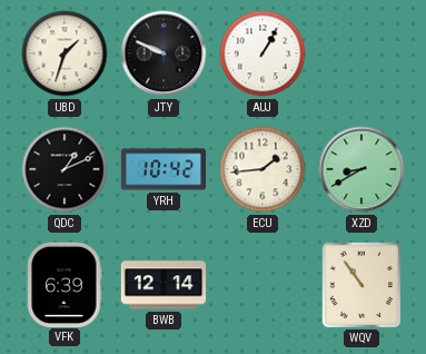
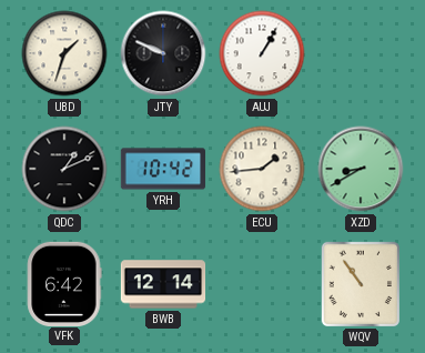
VFK: 6:39 -> 6:42 (64, 283)
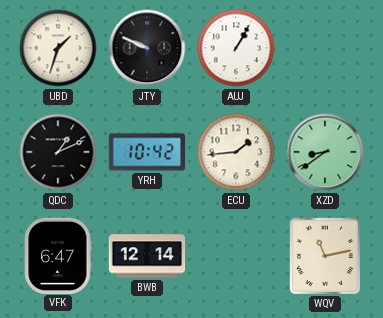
XZD: 8:40 -> 8:39 (325, 152)
VFK: 6:42 -> 6:47 (58, 255)
WQV: 10:54 -> 11:13 (324, 255)
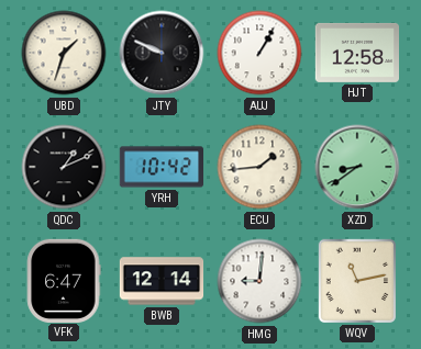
HJT: none -> 12:58 (356, 53)
HMG: none -> 9:01 (259, 281)
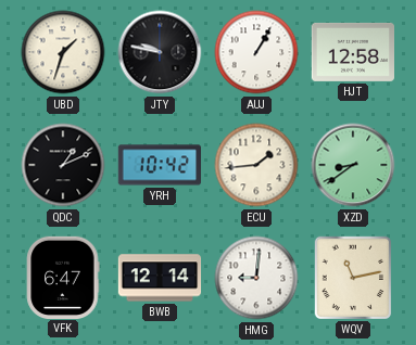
JTY: 9:49 -> 9:47 (160, 52)
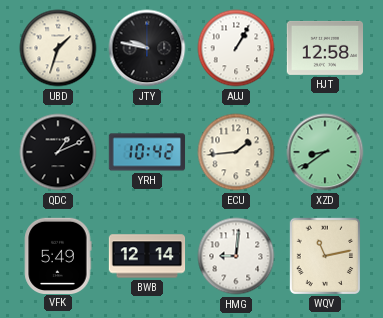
VFK: 6:47 -> 5:49 (58, 255)
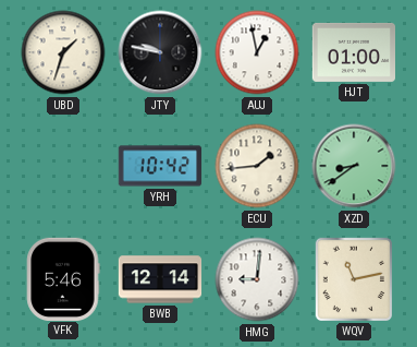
AUJ: 1:05 -> 12:58 (257, 52)
HJT: 12:58 -> 01:00 (353, 52)
QDC: 1:11 -> none (58, 152)
VFK: 5:49 -> 5:46 (63, 278)
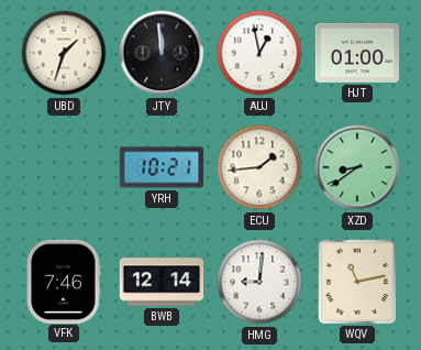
JTY: 9:47 -> 11:59 (162, 53)
YRH: 10:42 -> 10:21 (162, 167)
VFK: 5:46 -> 7:46 (64, 281)
